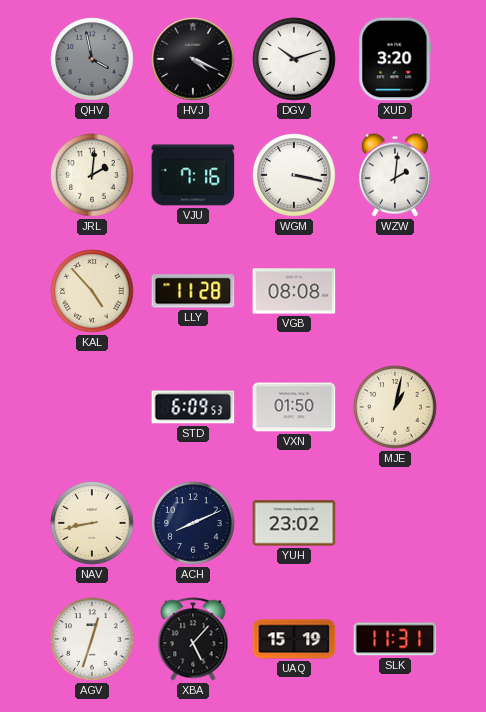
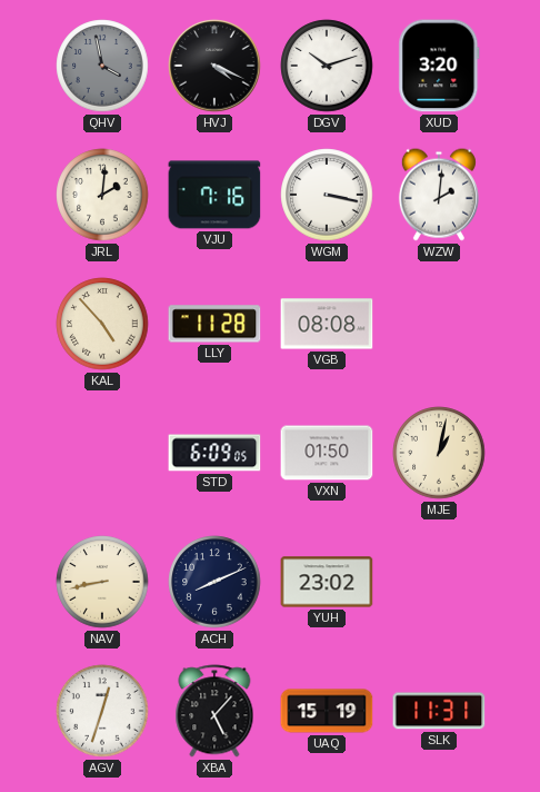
STD: 6:09:53 -> 6:09:05 (214, 453)
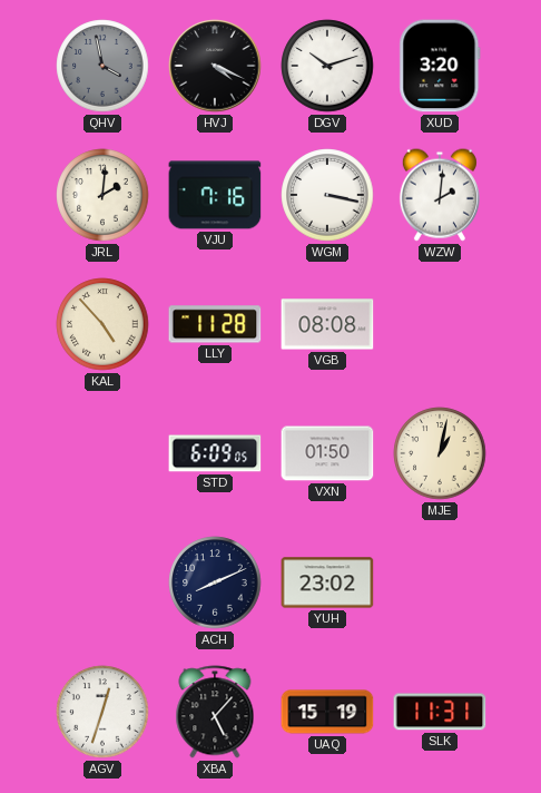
NAV: 8:43 -> none (102, 582)
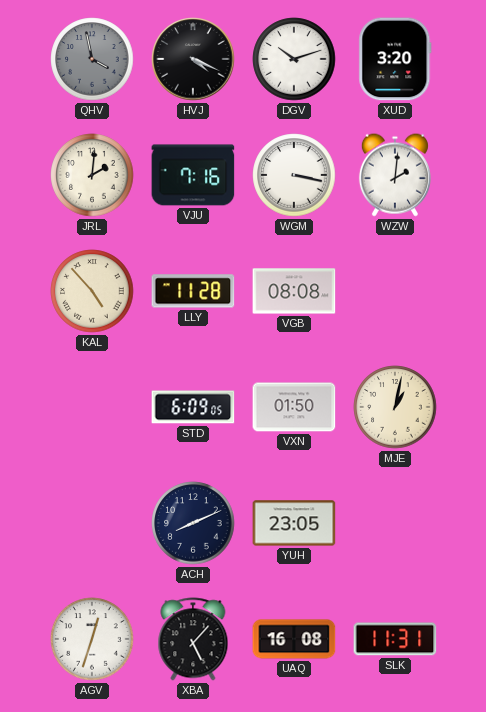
YUH: 23:02 -> 23:05 (294, 523)
UAQ: 15:19 -> 16:08 (294, 639)
